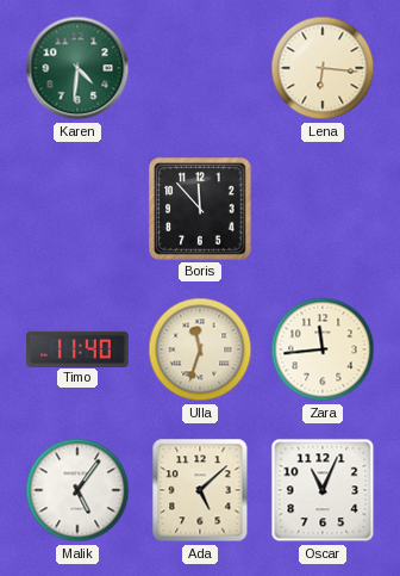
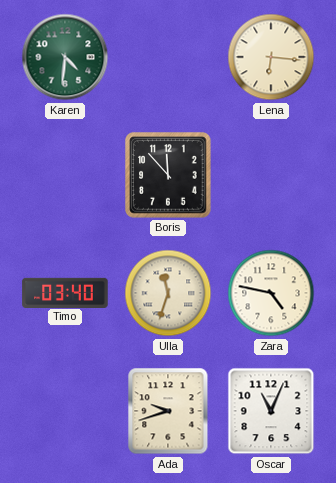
Timo: 11:40 -> 03:40 (65, 292)
Zara: 11:44 -> 4:47 (271, 293)
Malik: 5:06 -> none (77, 490)
Ada: 5:08 -> 9:42 (168, 411)
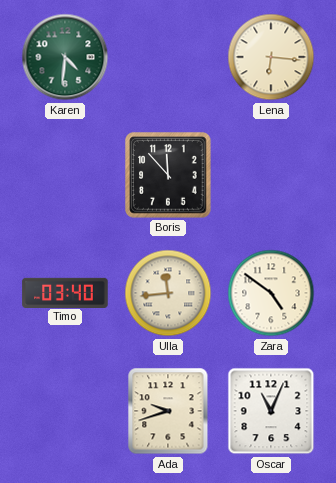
Ulla: 11:33 -> 11:44 (168, 293)
Zara: 4:47 -> 4:51 (271, 293)
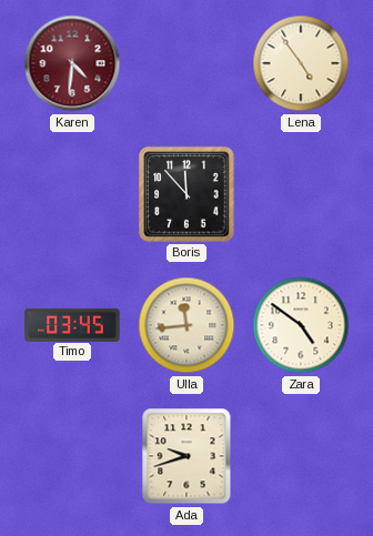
Karen dial: green -> burgundy (72, 63)
Lena: 6:16 -> 4:54 (301, 63)
Timo: 03:40 -> 03:45 (72, 324)
Oscar: 11:04 -> none (271, 411)
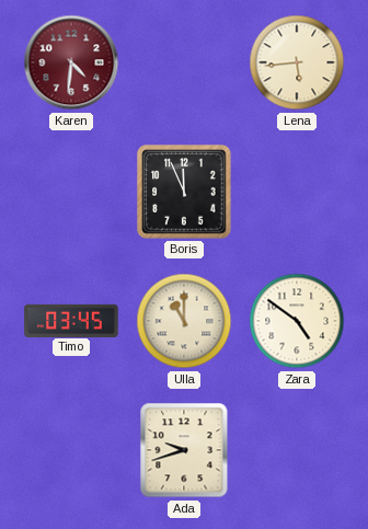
Lena: 4:54 -> 5:44 (297, 62)
Boris: 11:53 -> 11:56 (184, 192)
Ulla: 11:44 -> 11:00 (184, 321)
